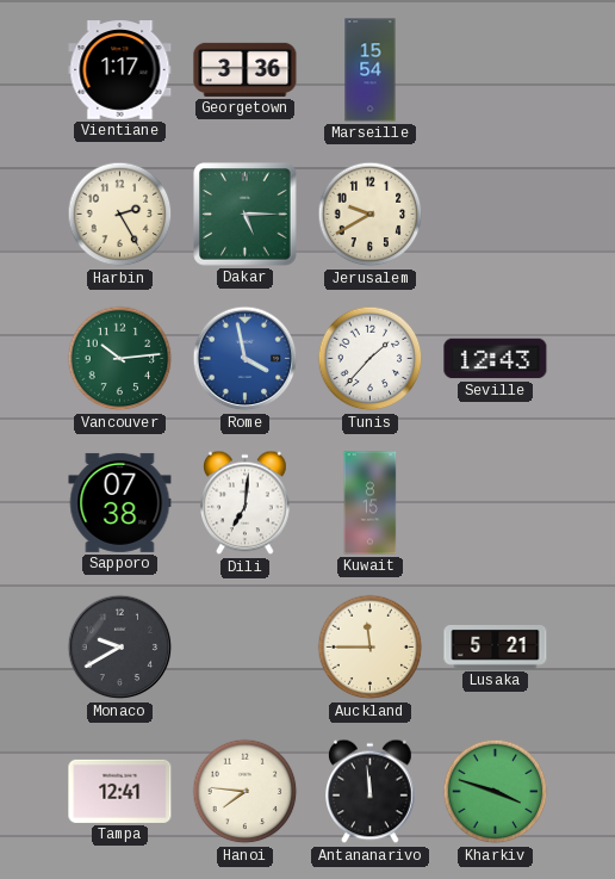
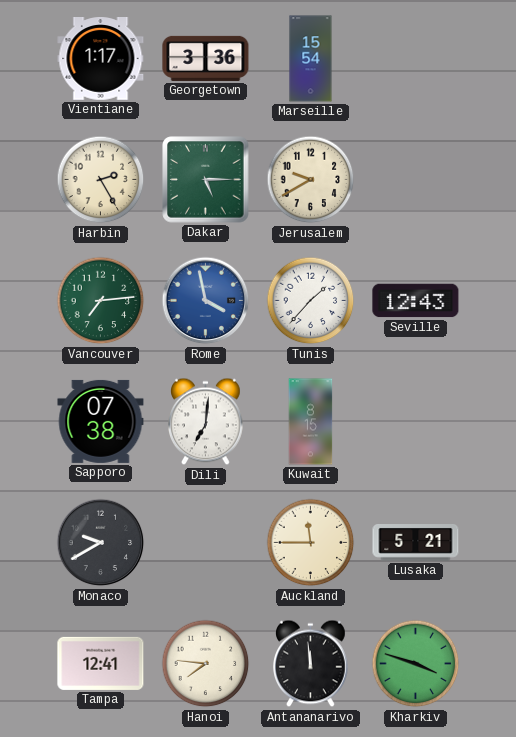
Vancouver: 10:14 -> 7:14 (101, 301)
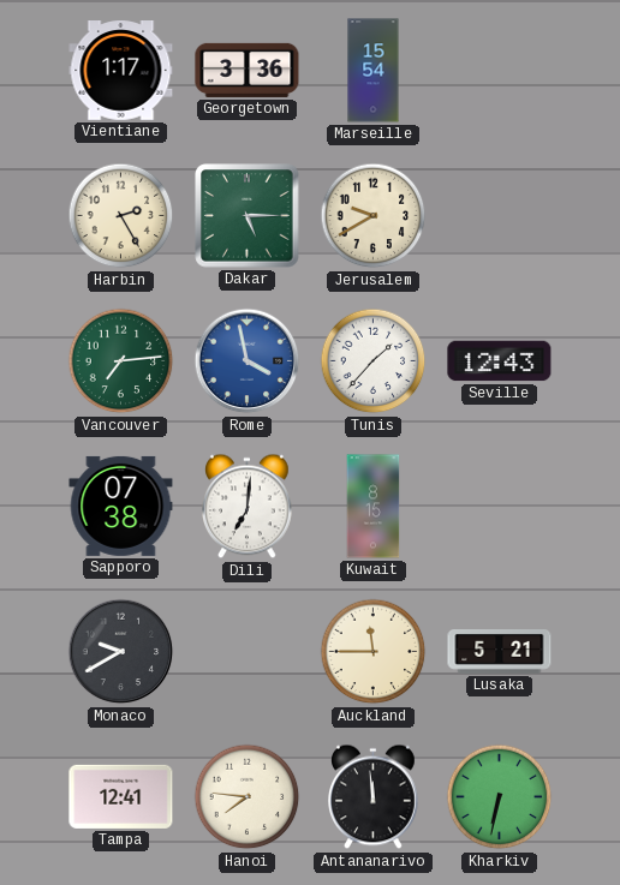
Kharkiv: 3:48 -> 6:32 (500, 797)
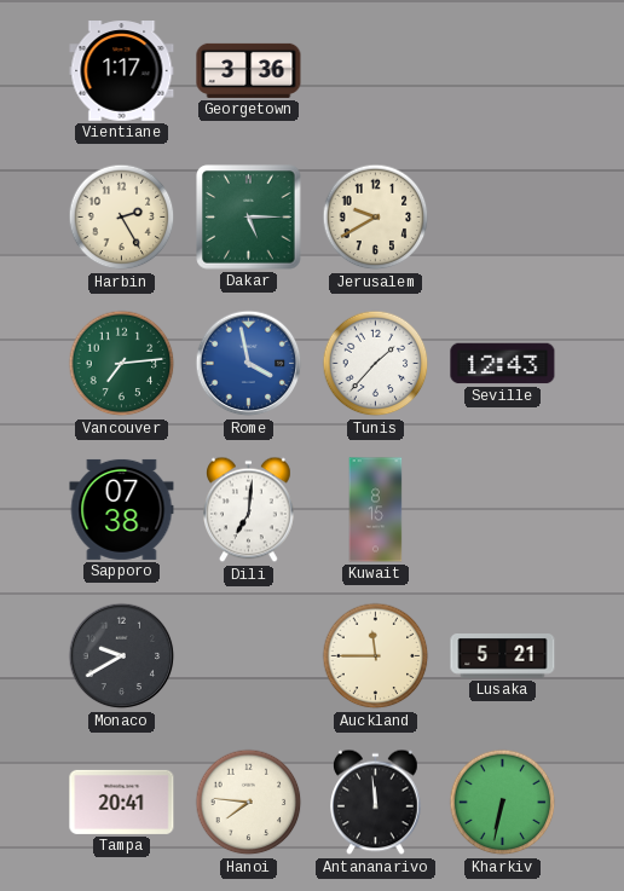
Marseille: 15:54 -> none (374, 71)
Tampa: 12:41 -> 20:41 (122, 802)
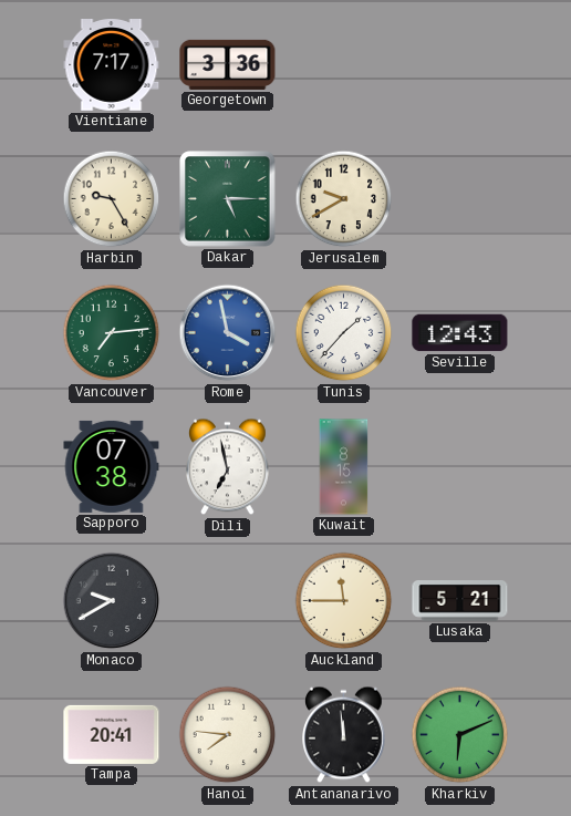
Vientiane: 1:17 -> 7:17 (112, 65)
Harbin: 2:25 -> 9:25 (112, 199)
Dili: 7:01 -> 6:58 (228, 467)
Kharkiv: 6:32 -> 6:11 (460, 735)
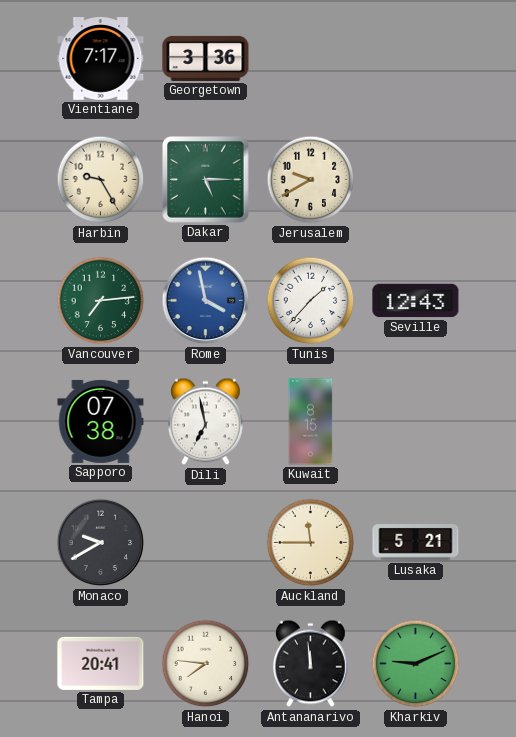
Kharkiv: 6:11 -> 9:11 (416, 664)
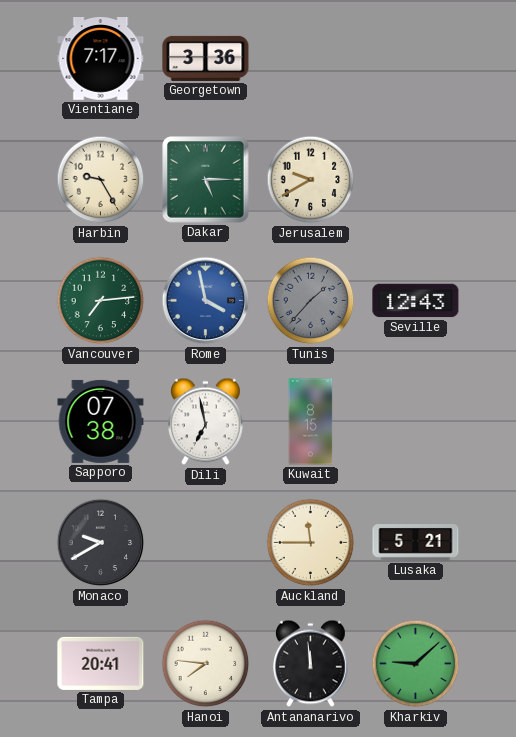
Tunis dial: white -> grey (311, 301)
Kharkiv: 9:11 -> 9:08 (416, 664)
